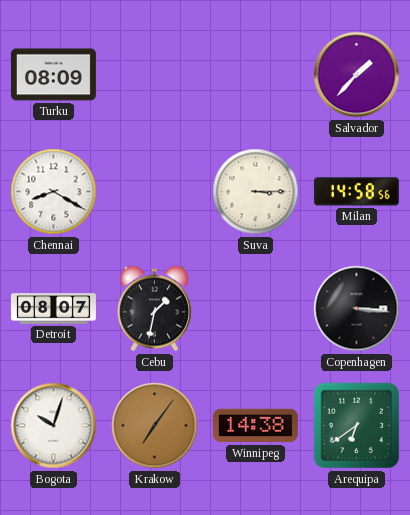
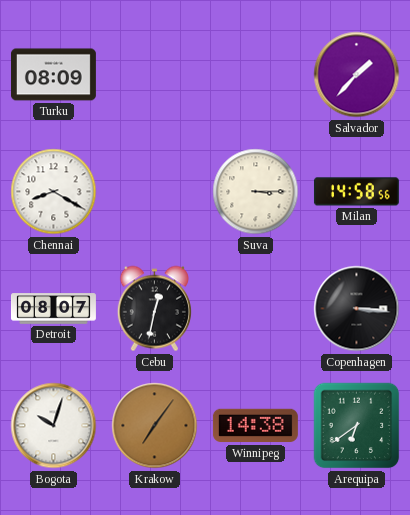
Cebu: 1:32 -> 12:32 (154, 309)
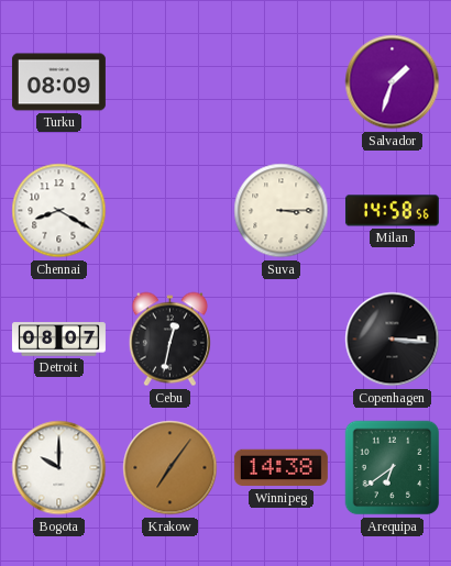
Salvador: 1:37 -> 1:33 (393, 82)
Bogota: 10:03 -> 10:00 (59, 468)
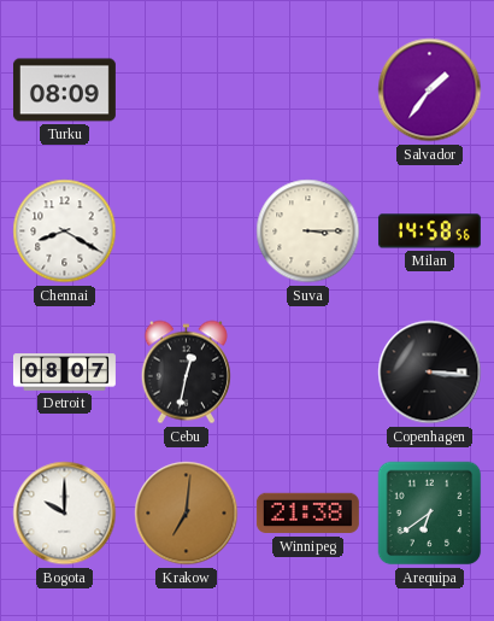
Salvador: 1:33 -> 1:36 (430, 90)
Krakow: 7:06 -> 7:01 (187, 514)
Winnipeg: 14:38 -> 21:38 (307, 514)
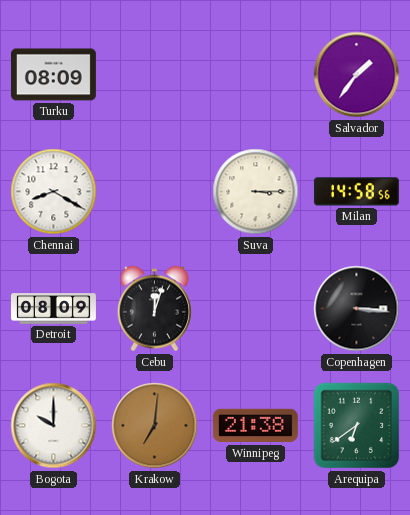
Detroit: 08:07 -> 08:09 (53, 309)
Cebu: 12:32 -> 12:03 (154, 309)
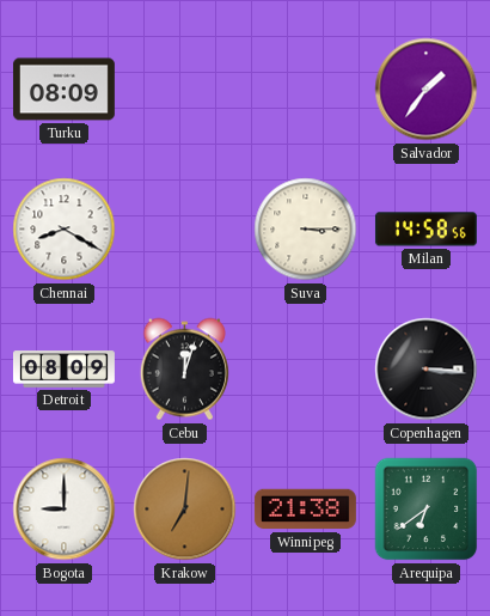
Bogota: 10:00 -> 9:00 (65, 510)
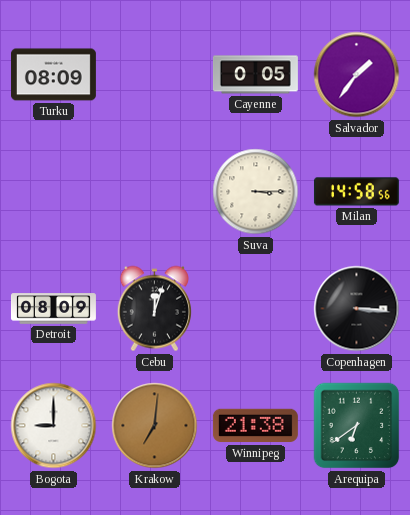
Cayenne: none -> 0:05 (255, 75)
Chennai: 8:20 -> none (65, 230)
